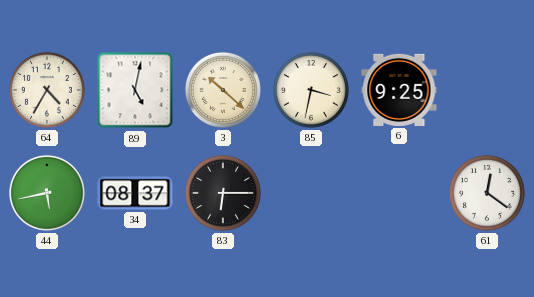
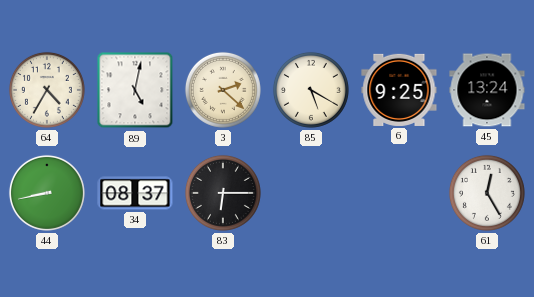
3: 10:22 -> 2:22 (223, 90)
85: 3:32 -> 5:20 (311, 90)
45: none -> 13:24 (487, 90)
44: 5:43 -> 8:43 (47, 193)
61: 12:21 -> 12:25 (487, 193)
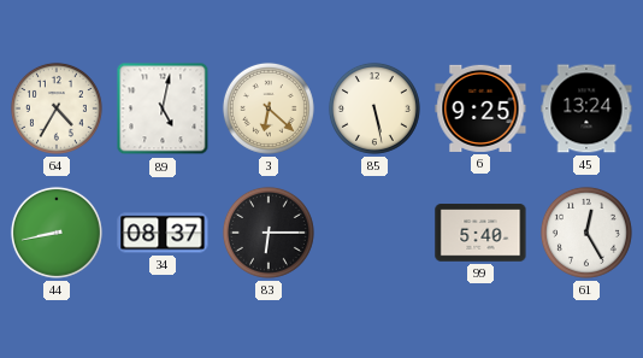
3: 2:22 -> 6:22 (269, 108)
85: 5:20 -> 5:28 (374, 108)
99: none -> 5:40 (480, 233)
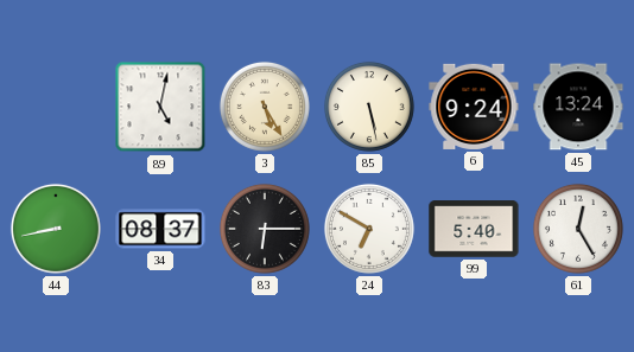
64: 4:35 -> none (57, 108)
3: 6:22 -> 5:25 (265, 107)
6: 9:25 -> 9:24 (474, 107)
24: none -> 6:50 (369, 229)
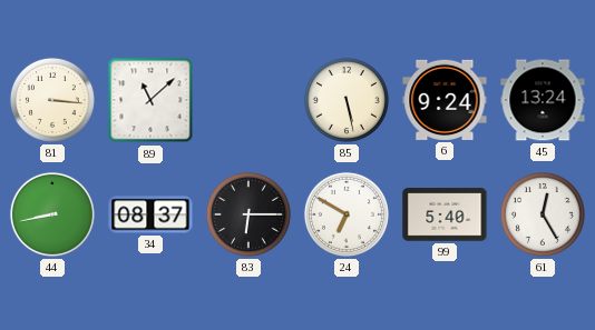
81: none -> 3:16 (52, 100)
89: 5:02 -> 11:08 (150, 100)
3: 5:25 -> none (265, 107)
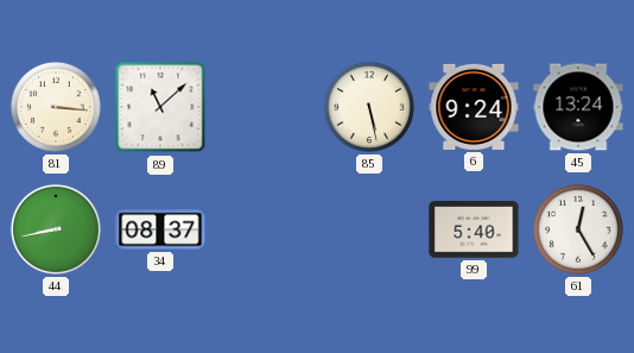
83: 6:15 -> none (248, 214)
24: 6:50 -> none (347, 214)
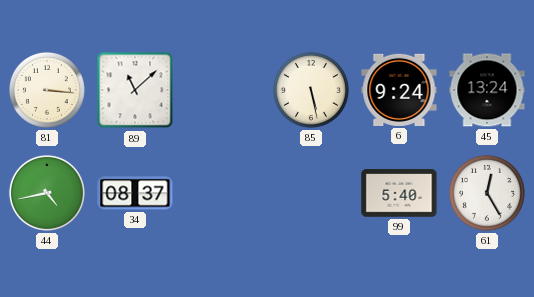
44: 8:43 -> 4:43 (47, 193)
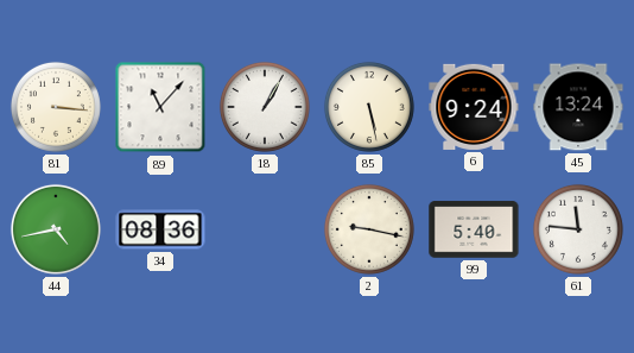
89: 11:08 -> 11:07 (160, 107)
18: none -> 1:05 (265, 107)
34: 08:37 -> 08:36 (160, 229)
2: none -> 9:17 (369, 229)
61: 12:25 -> 11:46 (578, 229)
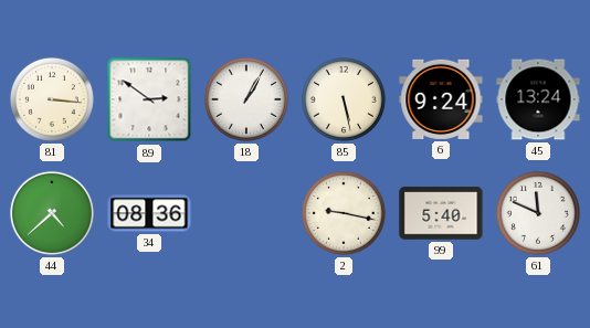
89: 11:07 -> 2:51 (149, 99)
44: 4:43 -> 4:38 (52, 213)
61: 11:46 -> 11:49 (538, 213)
